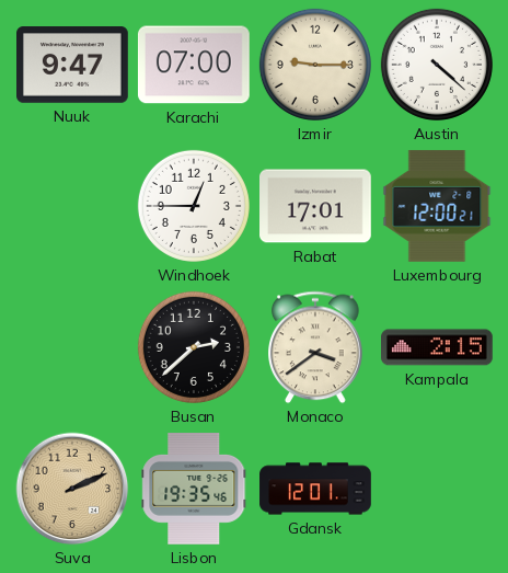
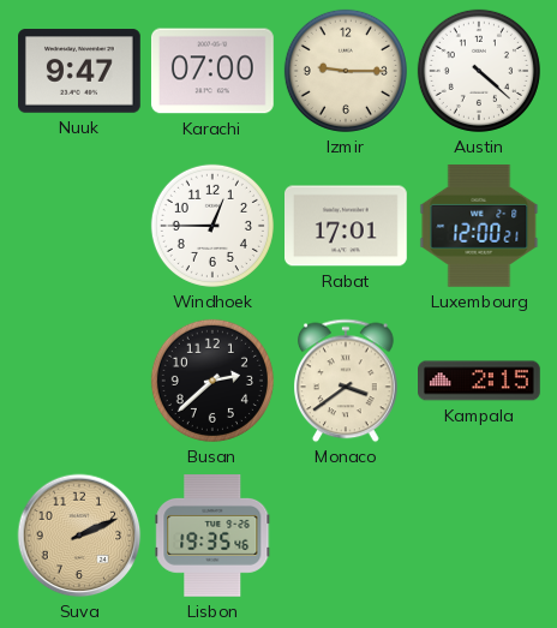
Gdansk: 12:01 -> none (315, 489)
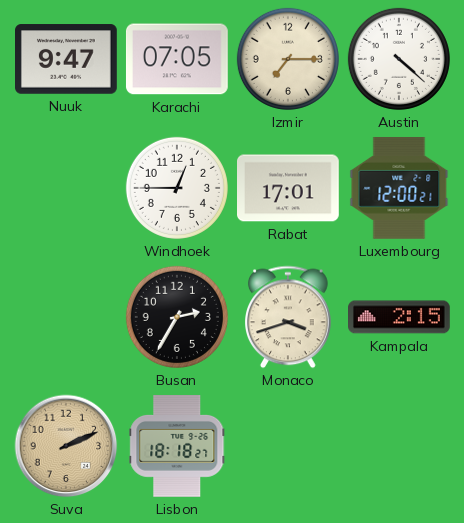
Karachi: 07:00 -> 07:05 (177, 59)
Izmir: 9:15 -> 7:15 (288, 59)
Busan: 2:38 -> 2:35 (177, 317)
Monaco: 3:39 -> 3:42 (289, 317)
Lisbon: 19:35 -> 18:18 (177, 447)
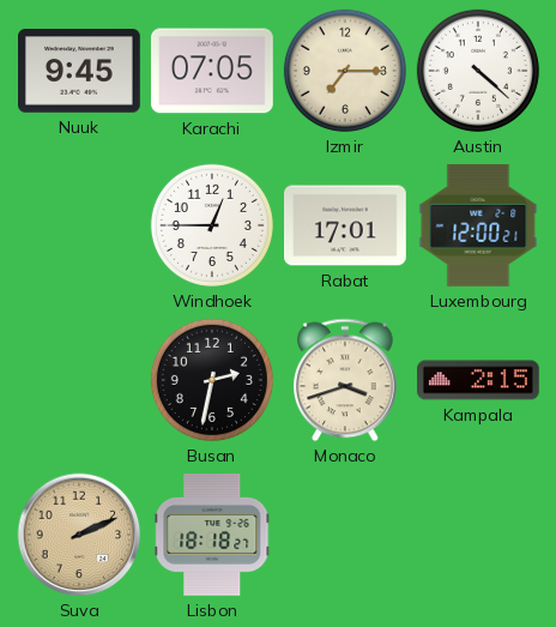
Nuuk: 9:47 -> 9:45 (80, 71)
Busan: 2:35 -> 2:32 (212, 380)
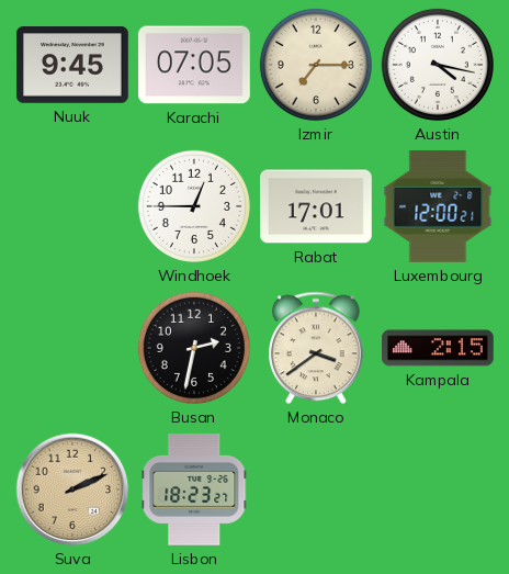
Austin: 4:22 -> 4:17 (438, 65)
Monaco: 3:42 -> 3:39 (317, 348)
Lisbon: 18:18 -> 18:23 (194, 491)
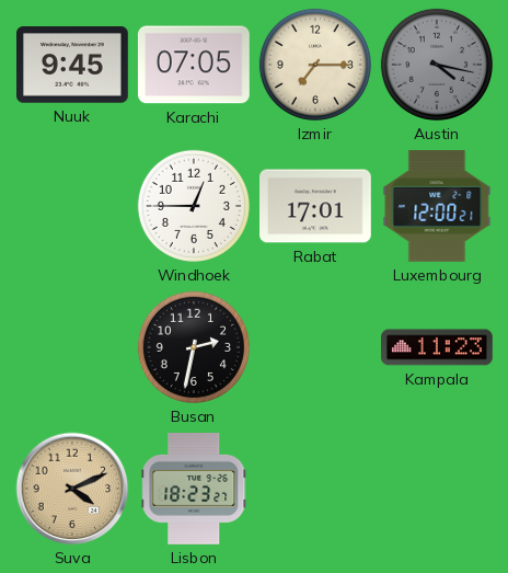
Austin dial: white -> grey (437, 65)
Monaco: 3:39 -> none (317, 348)
Kampala: 2:15 -> 11:23 (438, 347)
Suva: 2:11 -> 4:11 (72, 489)
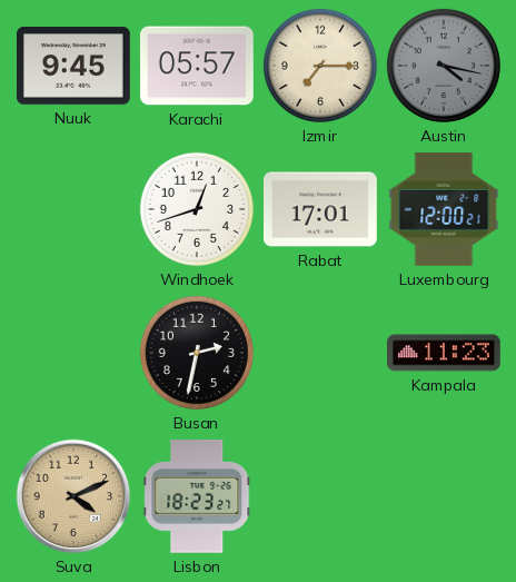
Karachi: 07:05 -> 05:57 (197, 66)
Windhoek: 12:45 -> 12:42 (197, 209)
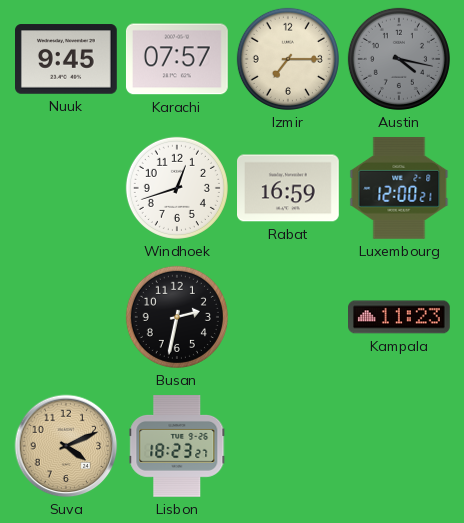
Karachi: 05:57 -> 07:57 (177, 59)
Rabat: 17:01 -> 16:59 (289, 188)
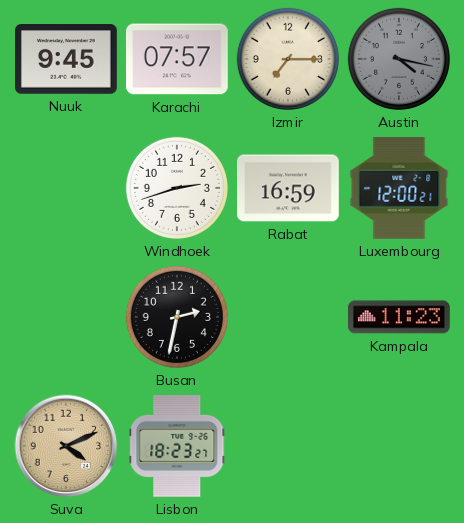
Windhoek: 12:42 -> 2:42 (177, 188)
